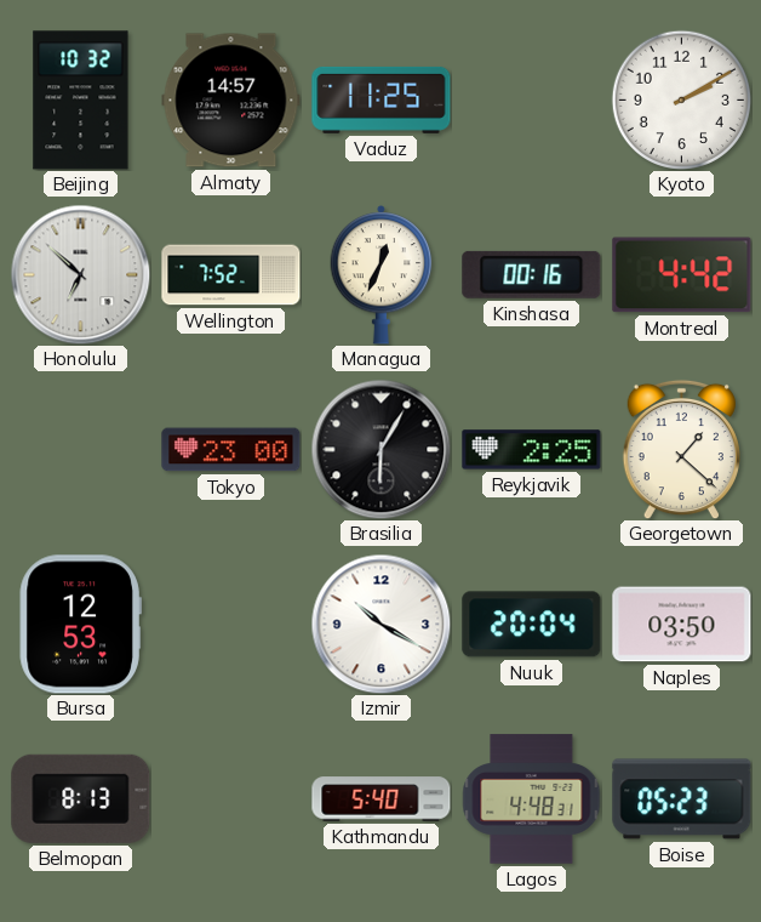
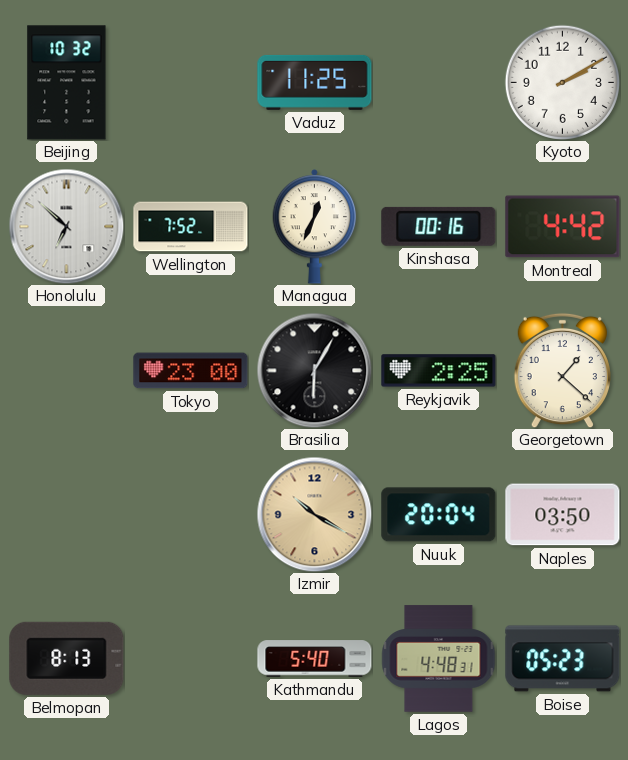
Almaty: 14:57 -> none (231, 101)
Bursa: 12:53 -> none (80, 625)
Izmir dial: white -> champagne (314, 514)
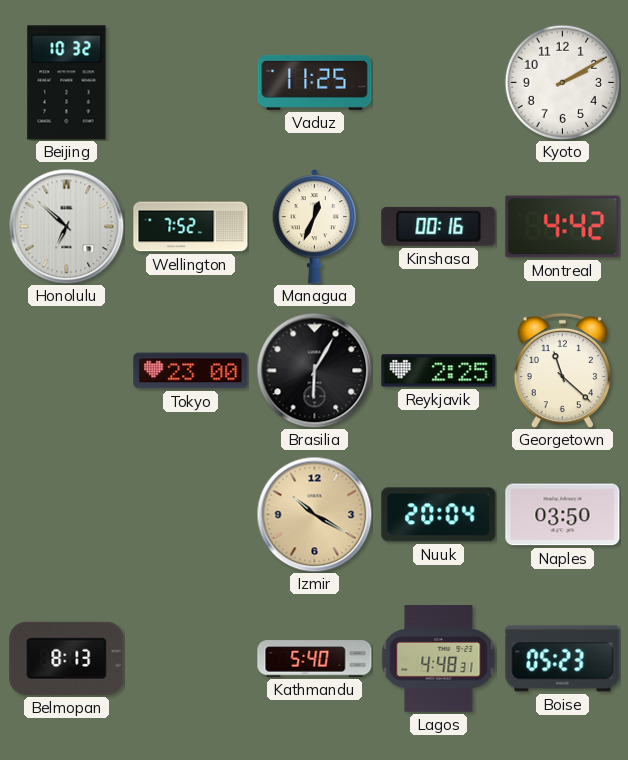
Georgetown: 1:22 -> 11:22 (562, 370)
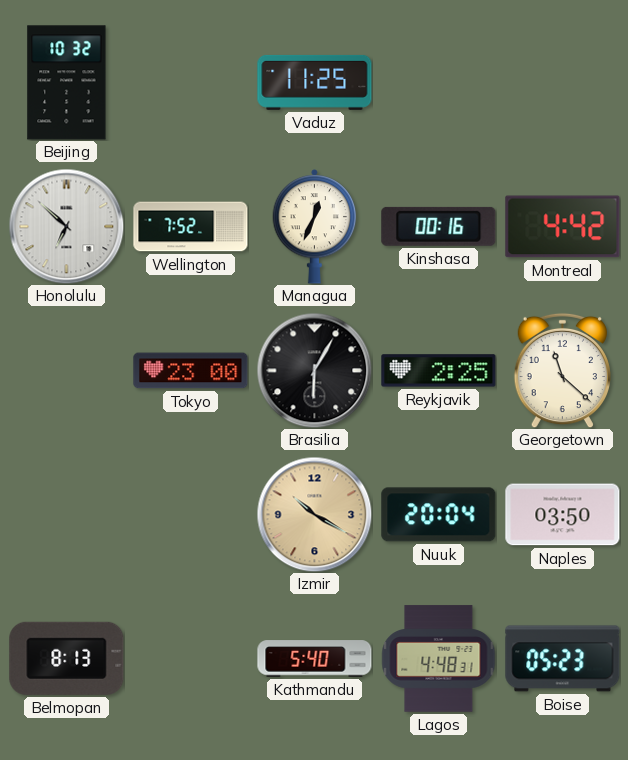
Kyoto: 2:10 -> none (562, 82)
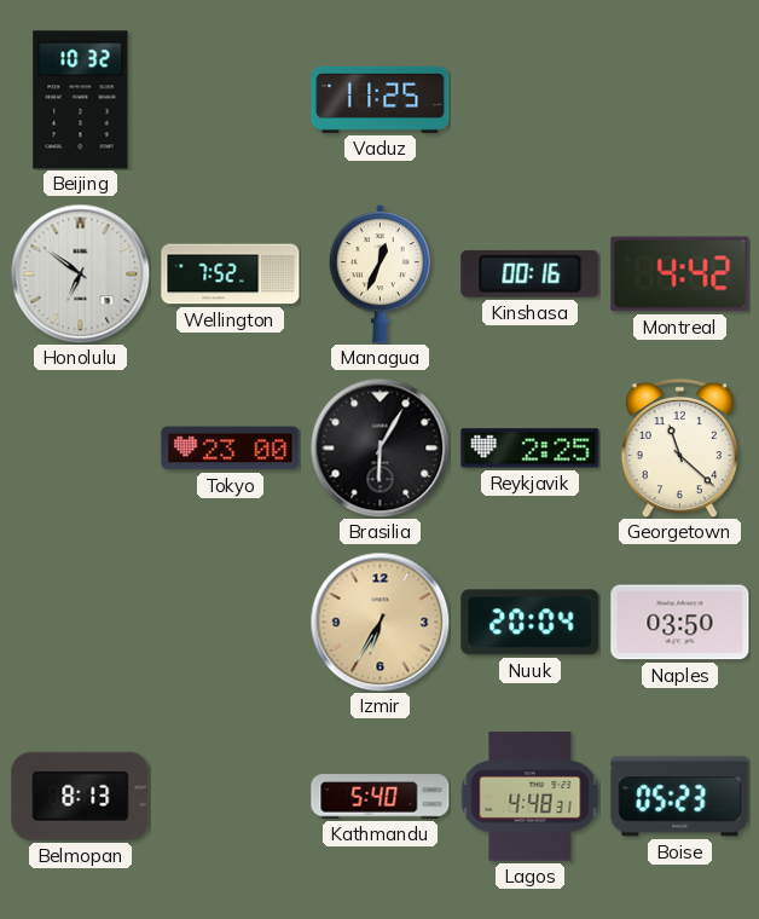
Honolulu: 6:52 -> 6:51 (80, 273)
Izmir: 10:20 -> 6:35 (379, 622)
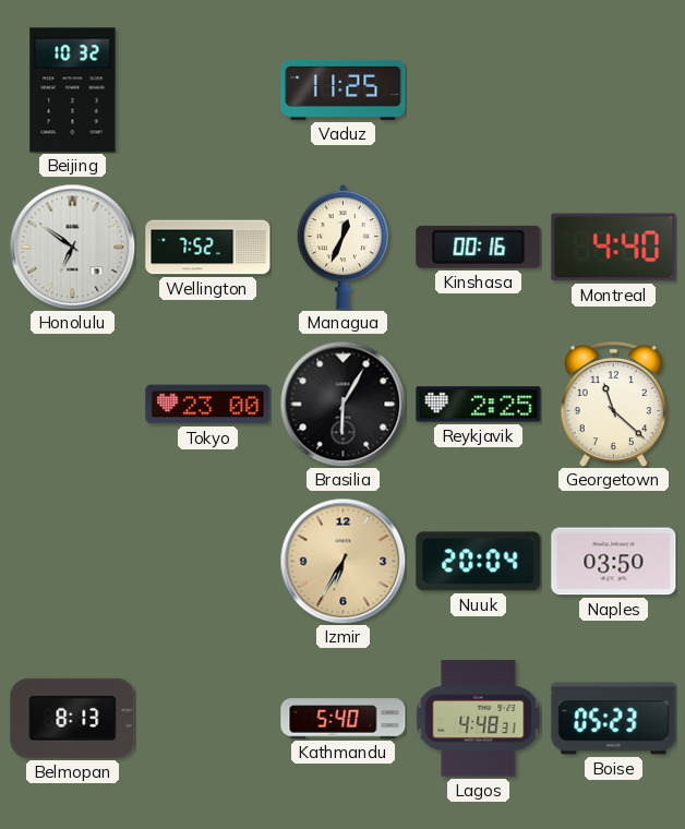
Montreal: 4:42 -> 4:40 (614, 248)
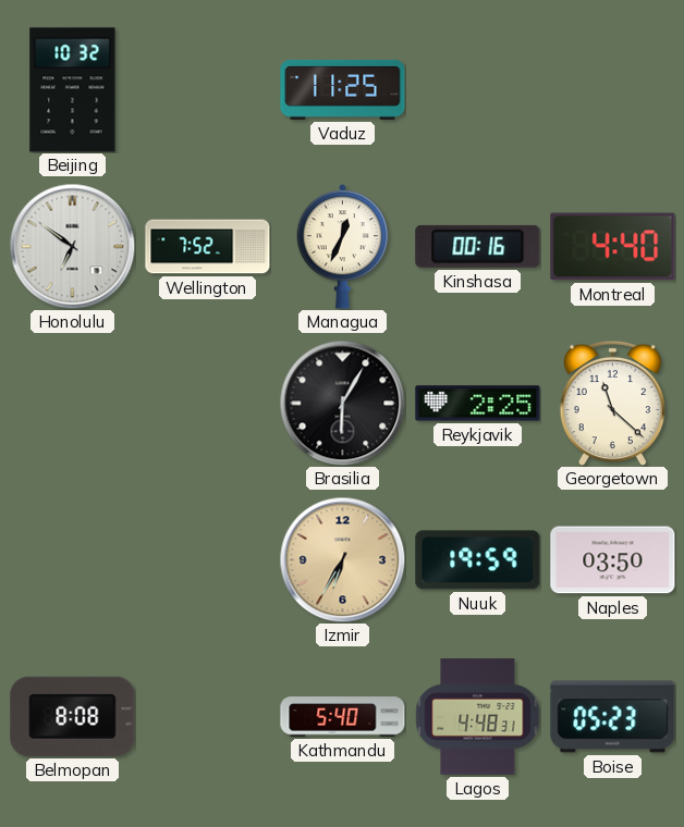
Tokyo: 23:00 -> none (208, 405)
Nuuk: 20:04 -> 19:59 (478, 560)
Belmopan: 8:13 -> 8:08 (73, 716)
